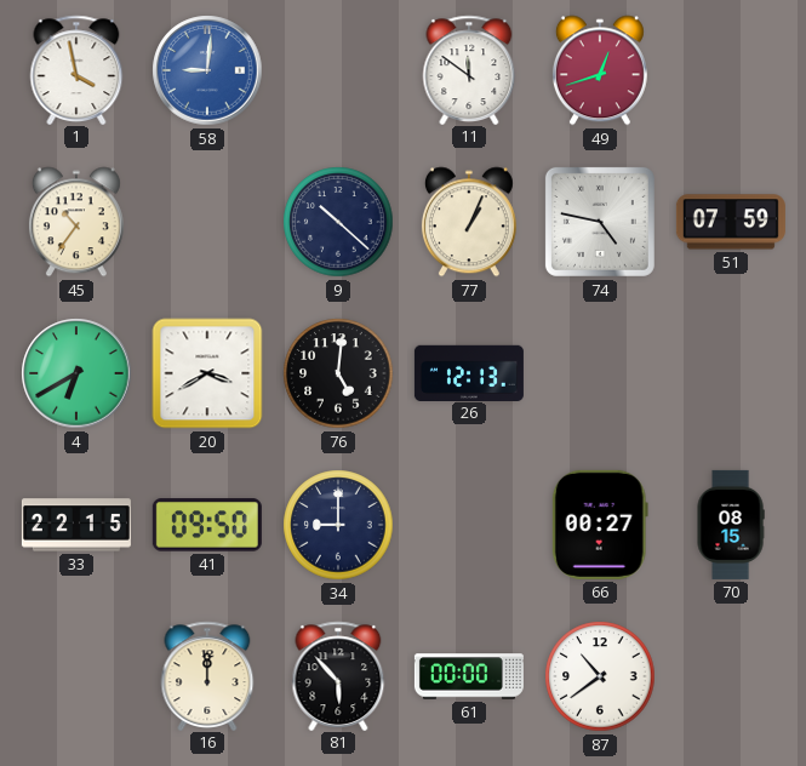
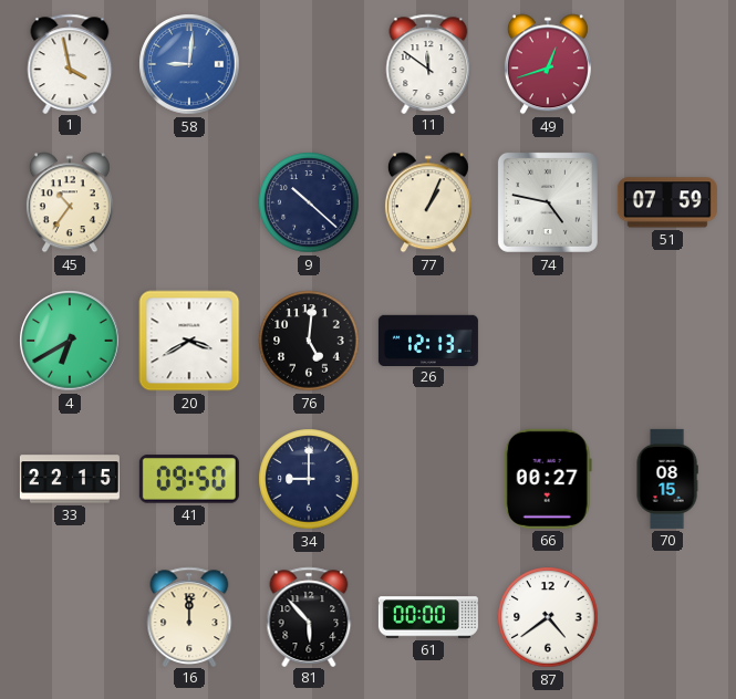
87: 10:39 -> 4:39 (548, 617)
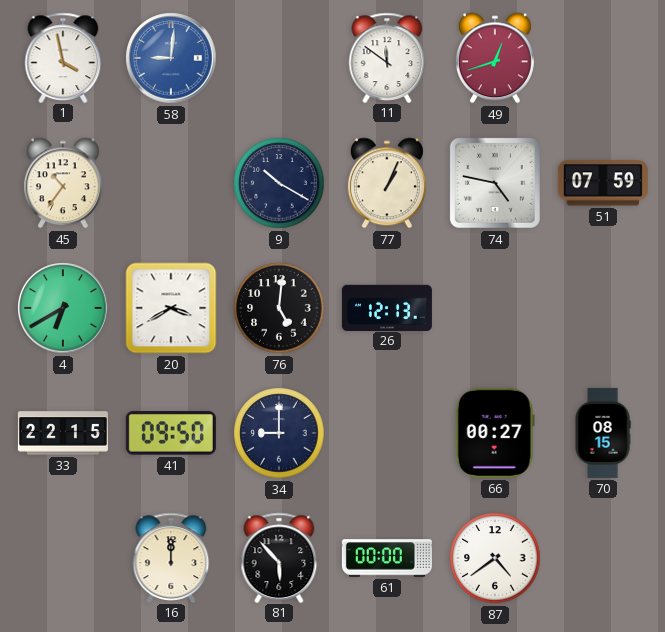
9: 10:22 -> 10:20 (279, 183)
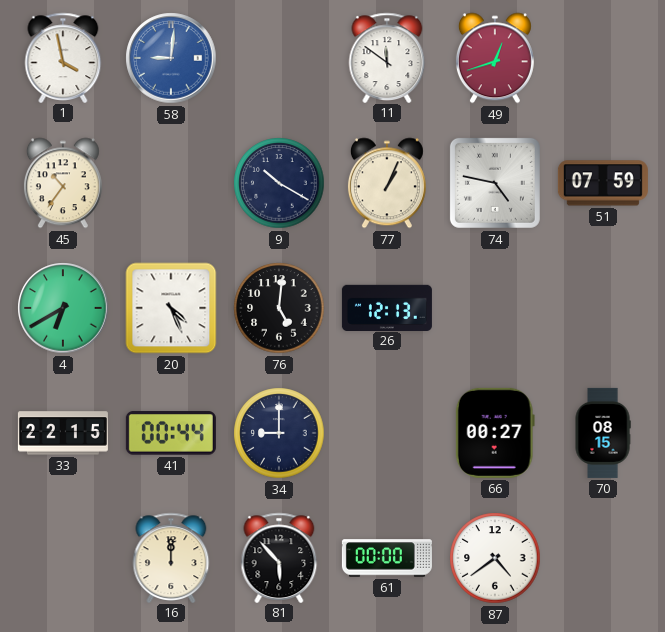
20: 3:40 -> 4:26 (171, 308)
41: 09:50 -> 00:44 (171, 433)
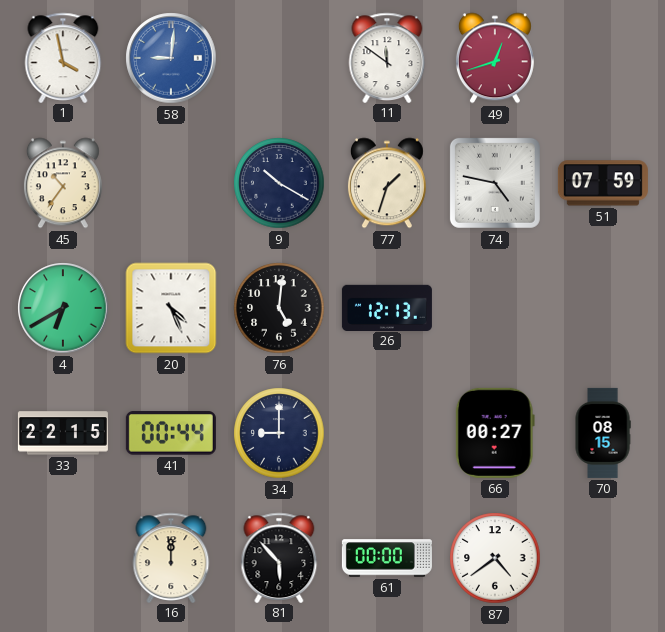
77: 1:04 -> 1:33 (387, 183)
